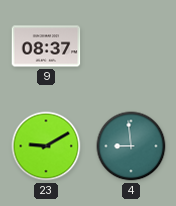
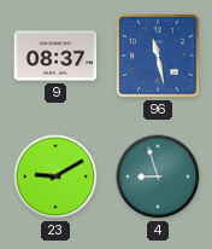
96: none -> 11:28 (158, 56)
4: 8:59 -> 8:57 (158, 176)
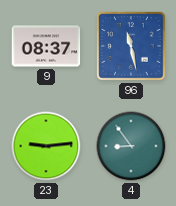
23: 9:10 -> 9:14 (46, 146)
4: 8:57 -> 8:54 (131, 146)
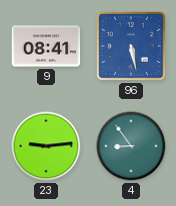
9: 08:37 -> 08:41 (46, 46)
96: 11:28 -> 5:28 (131, 46)
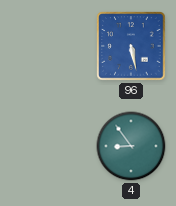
9: 08:41 -> none (46, 46)
23: 9:14 -> none (46, 146)
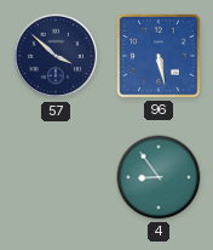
57: none -> 3:52 (56, 56)
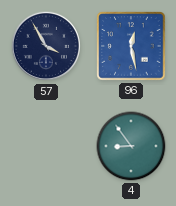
57: 3:52 -> 3:55 (46, 46)
96: 5:28 -> 12:28 (131, 46)
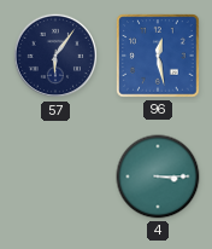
57: 3:55 -> 6:06 (55, 56)
4: 8:54 -> 3:15 (158, 176)
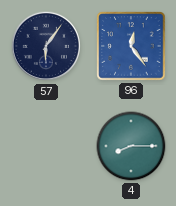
96: 12:28 -> 12:24 (131, 46)
4: 3:15 -> 8:15 (131, 146)
